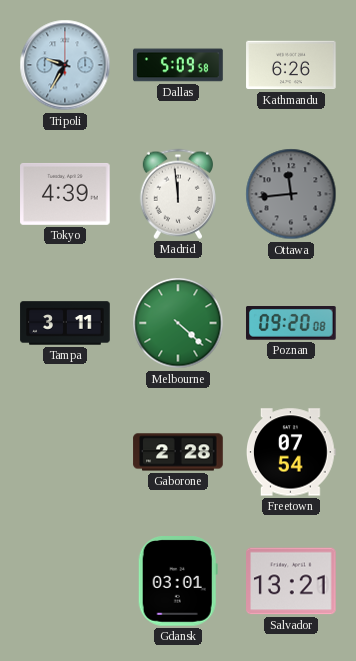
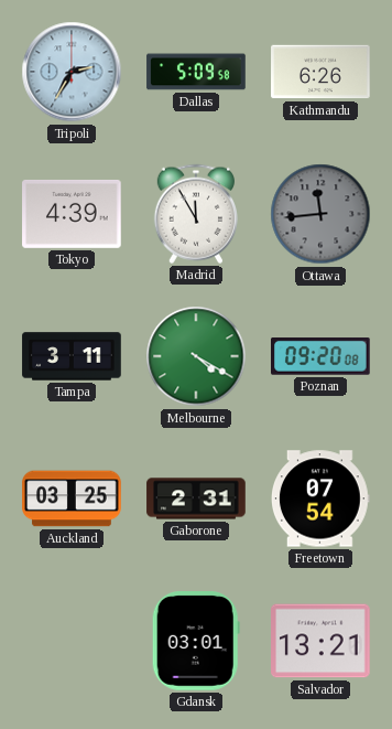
Tripoli: 9:35 -> 2:35 (72, 72)
Madrid: 11:59 -> 11:55 (196, 214)
Melbourne: 4:22 -> 4:20 (196, 356)
Auckland: none -> 03:25 (72, 498)
Gaborone: 2:28 -> 2:31 (196, 498)
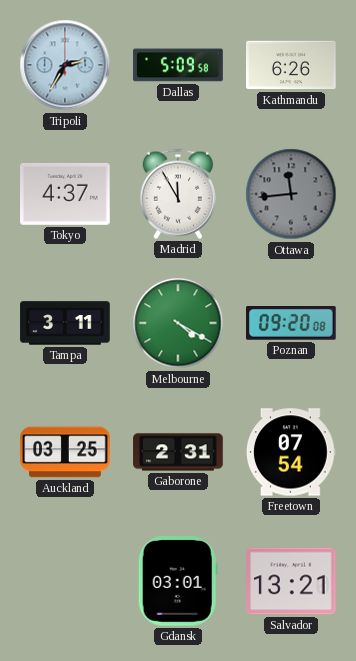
Tokyo: 4:39 -> 4:37 (65, 194)
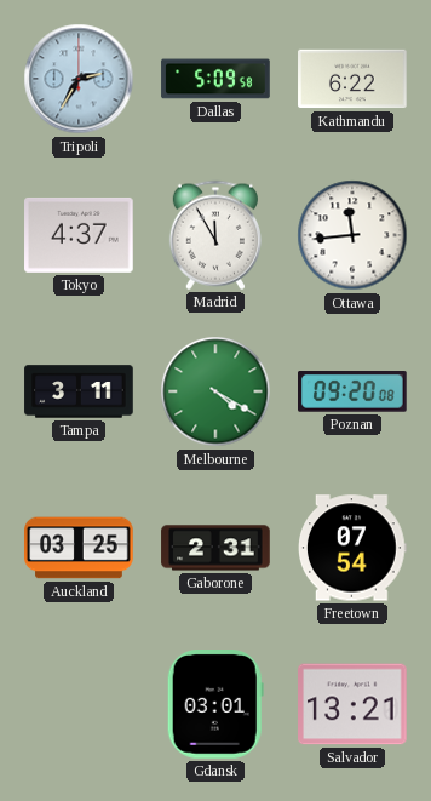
Kathmandu: 6:26 -> 6:22 (352, 79)
Ottawa dial: grey -> white (352, 235)
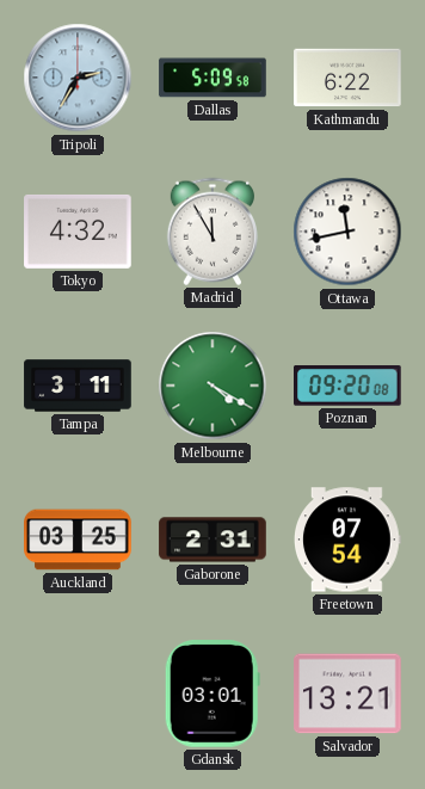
Tokyo: 4:37 -> 4:32 (78, 232)
Ottawa: 11:44 -> 11:43 (347, 232)
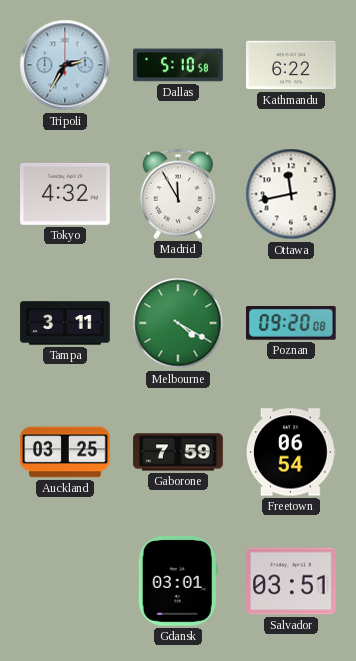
Dallas: 5:09 -> 5:10 (178, 65)
Gaborone: 2:31 -> 7:59 (178, 452)
Freetown: 07:54 -> 06:54 (292, 452)
Salvador: 13:21 -> 03:51 (291, 581)
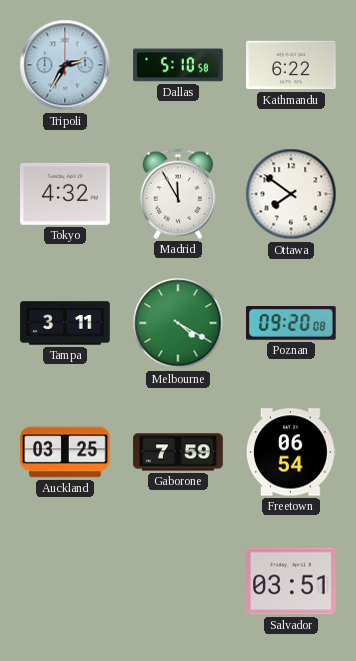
Ottawa: 11:43 -> 7:51 (291, 194)
Gdansk: 03:01 -> none (178, 582)
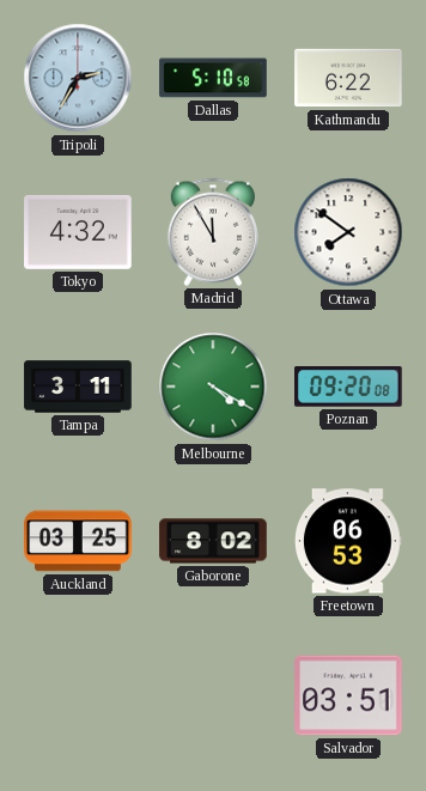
Gaborone: 7:59 -> 8:02 (213, 541)
Freetown: 06:54 -> 06:53 (349, 541)
